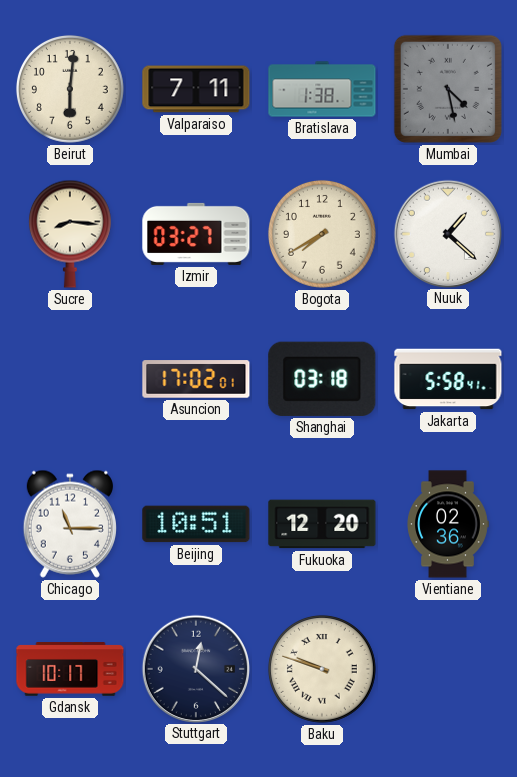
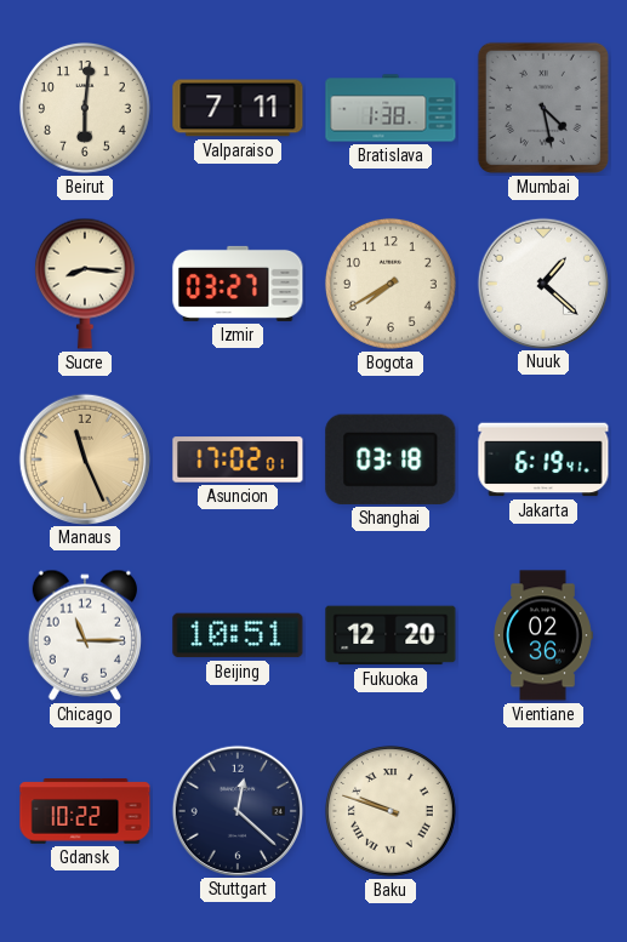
Manaus: none -> 11:26 (84, 458)
Jakarta: 5:58 -> 6:19 (543, 459)
Gdansk: 10:17 -> 10:22 (85, 811)
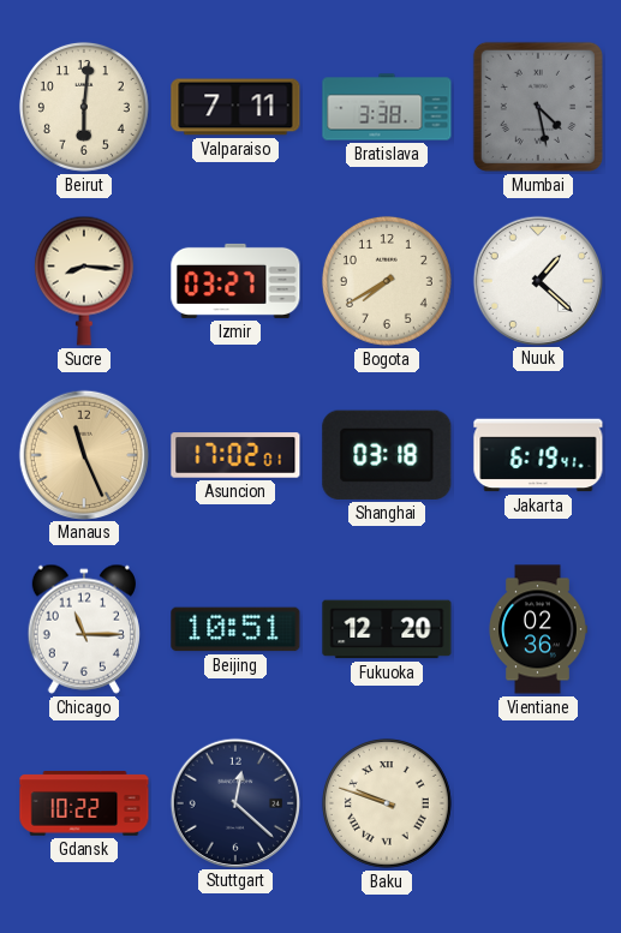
Bratislava: 1:38 -> 3:38 (387, 107)
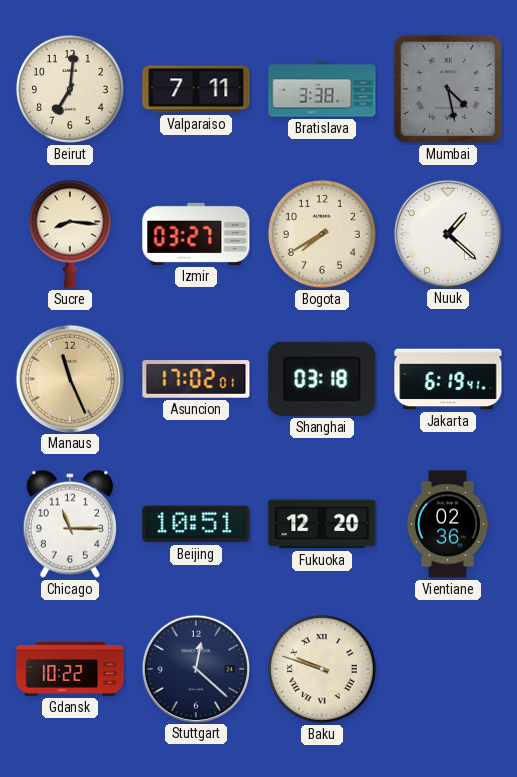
Beirut: 6:01 -> 7:01 (70, 89)
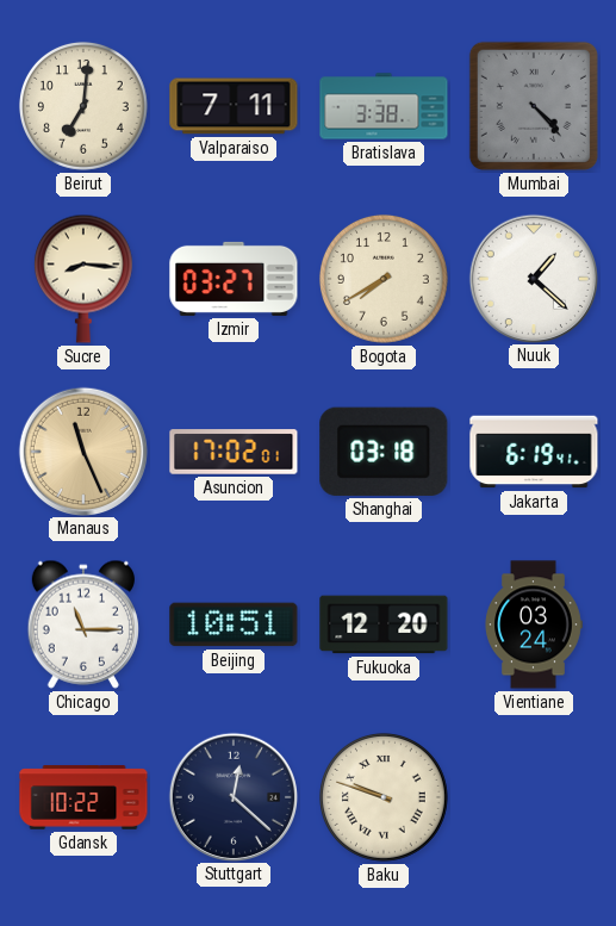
Mumbai: 4:28 -> 4:23 (534, 106)
Vientiane: 02:36 -> 03:24 (534, 624)
